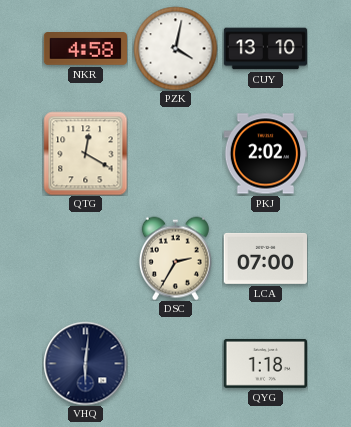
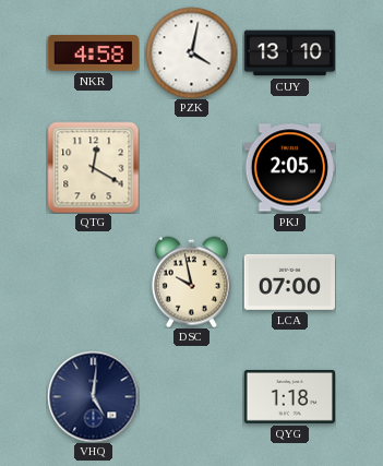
PKJ: 2:02 -> 2:05 (289, 168)
DSC: 2:35 -> 9:58 (191, 282)
VHQ: 6:01 -> 5:01 (93, 396)
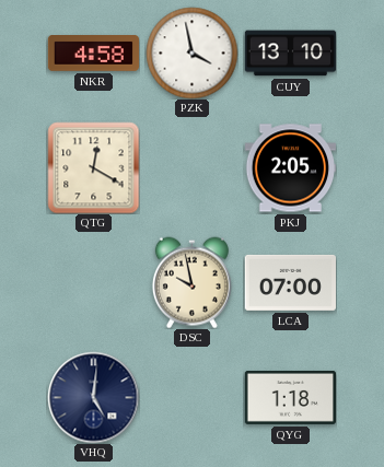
PZK: 4:02 -> 3:58 (191, 52)
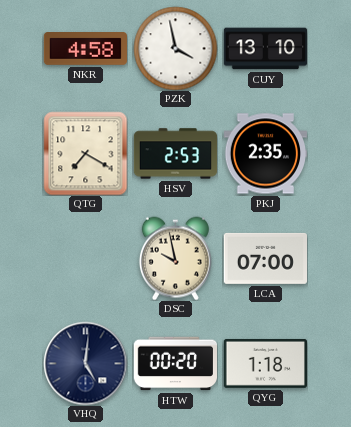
QTG: 12:20 -> 7:20 (85, 153)
HSV: none -> 2:53 (175, 154)
PKJ: 2:05 -> 2:35 (265, 154)
HTW: none -> 00:20 (175, 364)
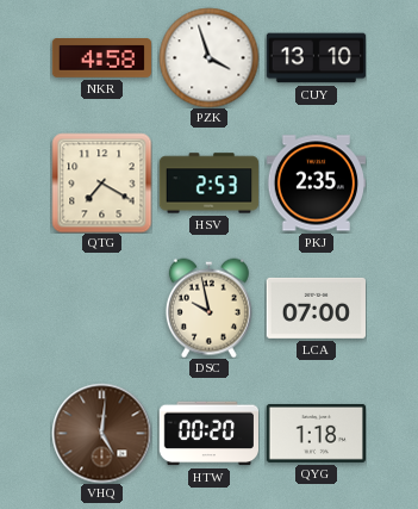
PZK: 3:58 -> 3:57 (208, 57)
VHQ dial: navy -> brown (101, 433)
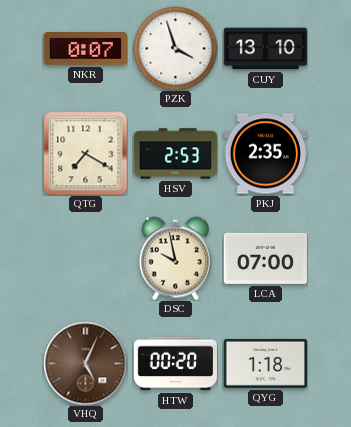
NKR: 4:58 -> 0:07 (85, 49)
VHQ: 5:01 -> 5:04 (85, 363)
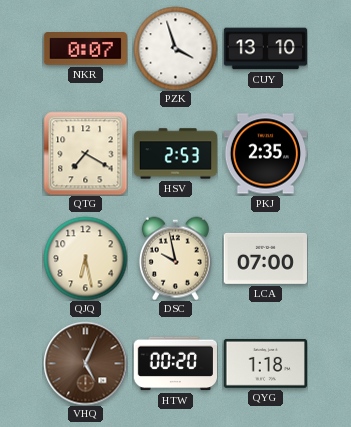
QJQ: none -> 6:28 (85, 258)
